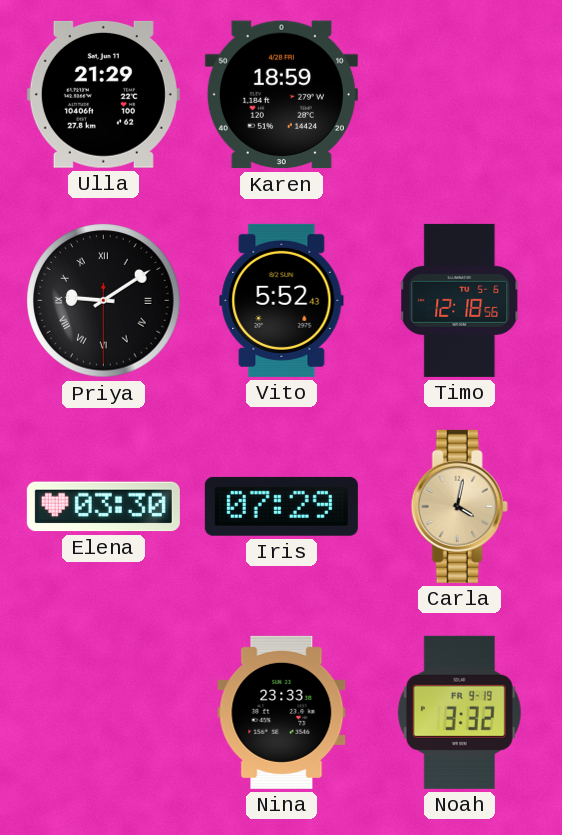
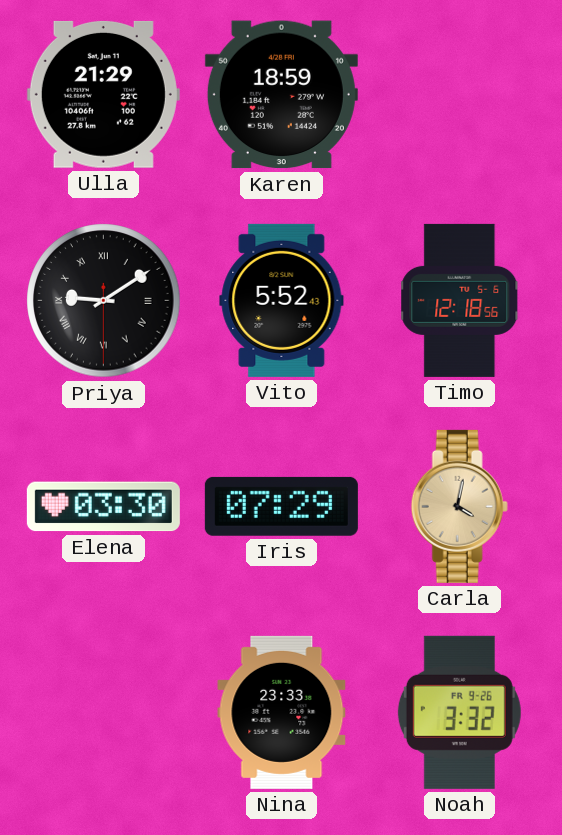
Noah date: FR 9-19 -> FR 9-26 (459, 712)
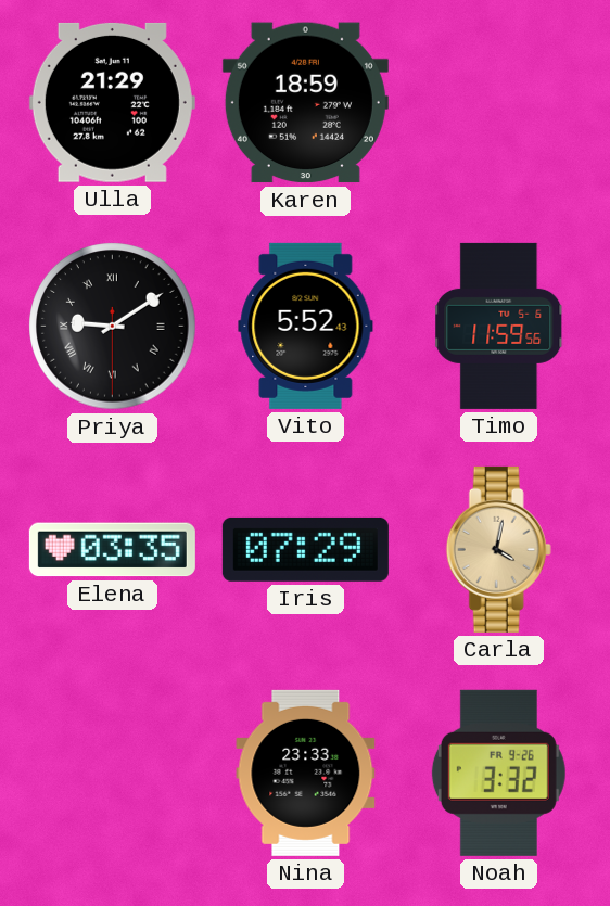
Timo: 12:18 -> 11:59 (499, 326)
Elena: 03:30 -> 03:35 (112, 550)
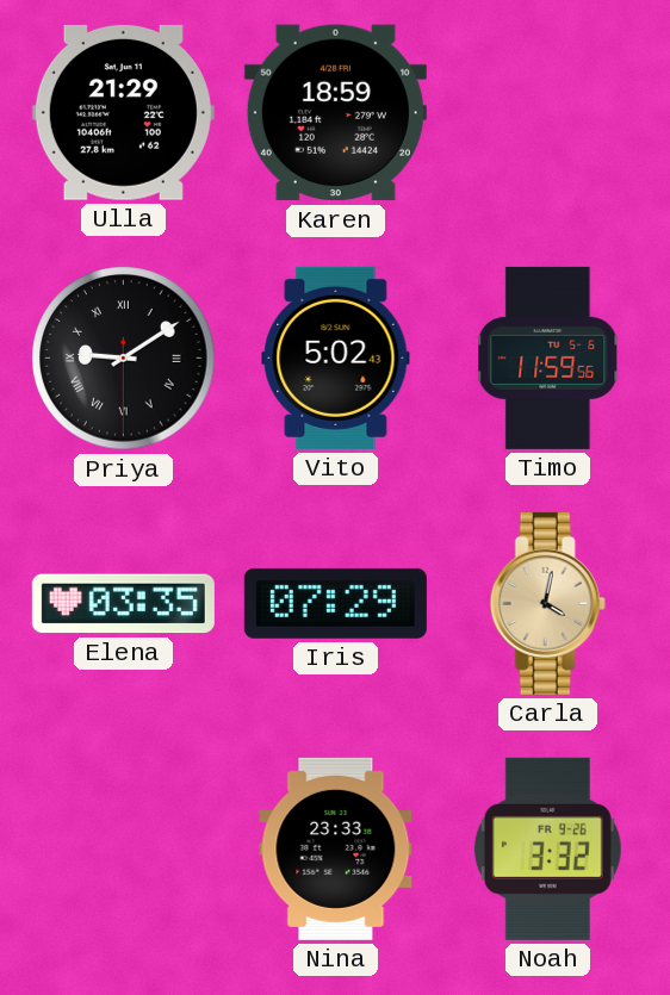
Vito: 5:52 -> 5:02 (336, 357)
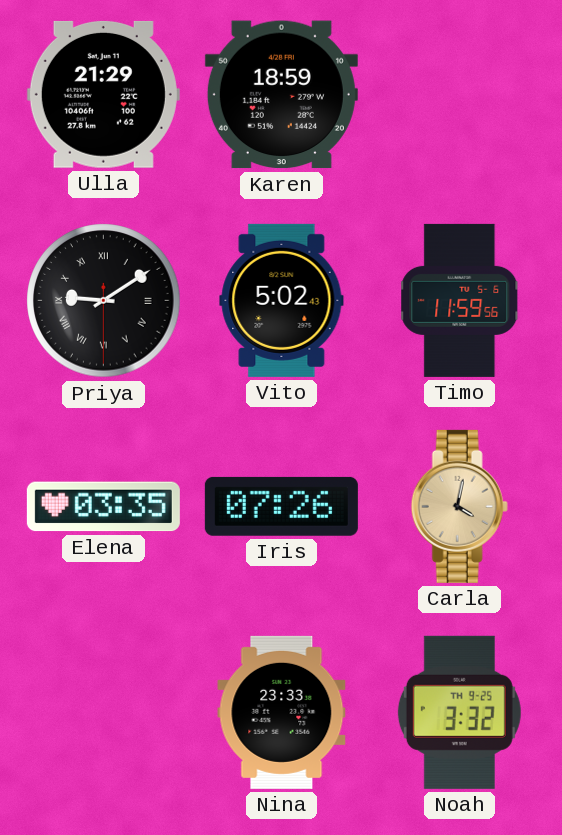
Iris: 07:29 -> 07:26 (281, 506)
Noah date: FR 9-26 -> TH 9-25 (459, 712)
